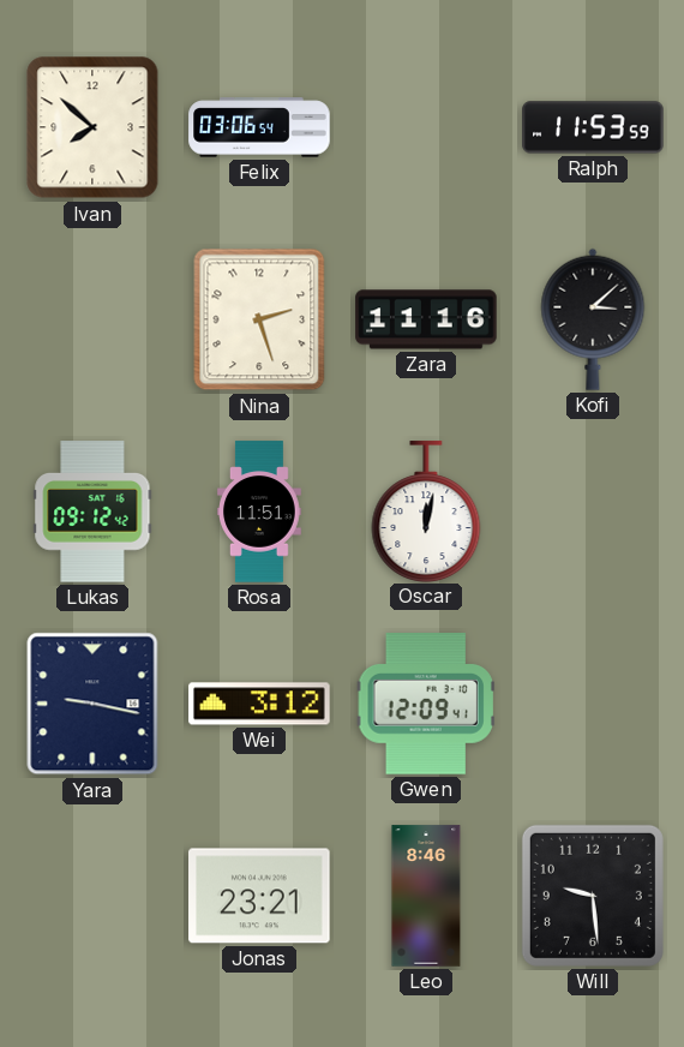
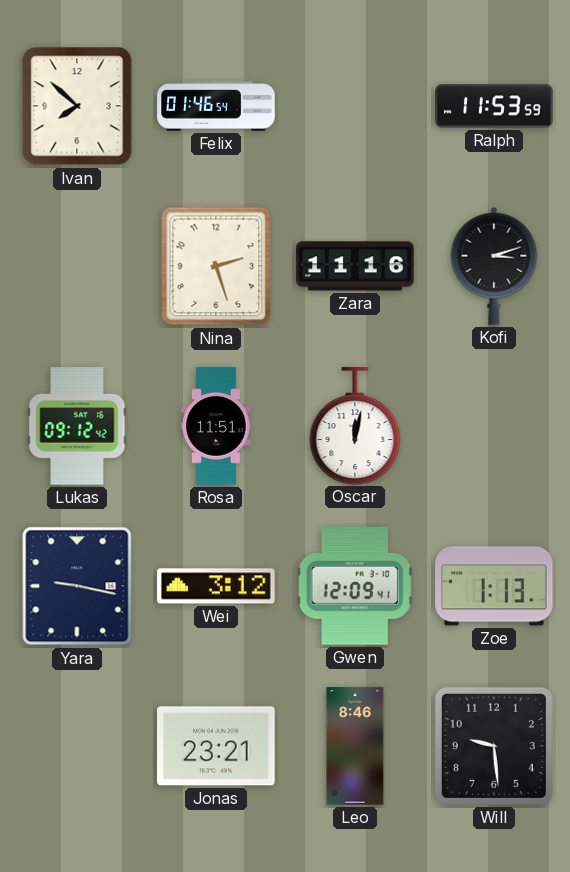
Felix: 03:06 -> 01:46 (216, 106)
Kofi: 3:08 -> 3:12 (494, 266)
Zoe: none -> 1:13 (494, 586)
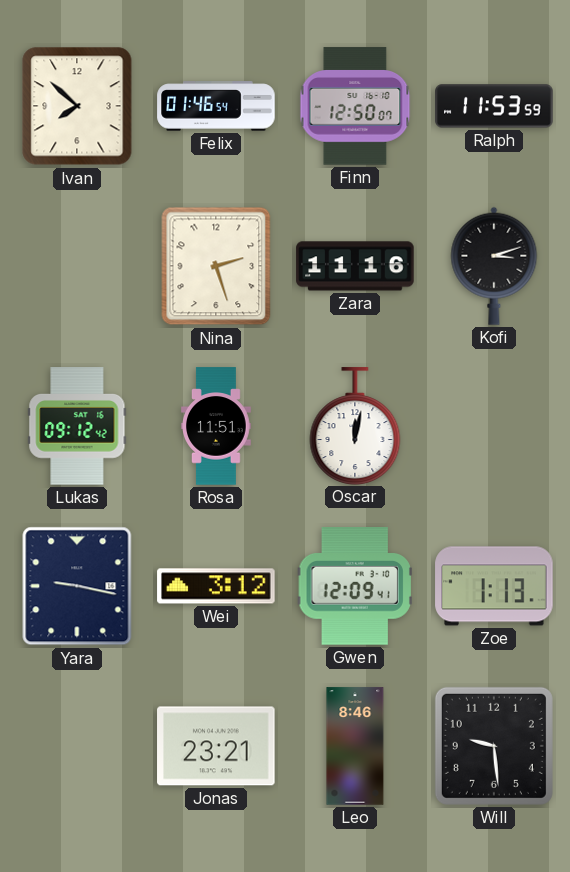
Finn: none -> 12:50 (355, 106)
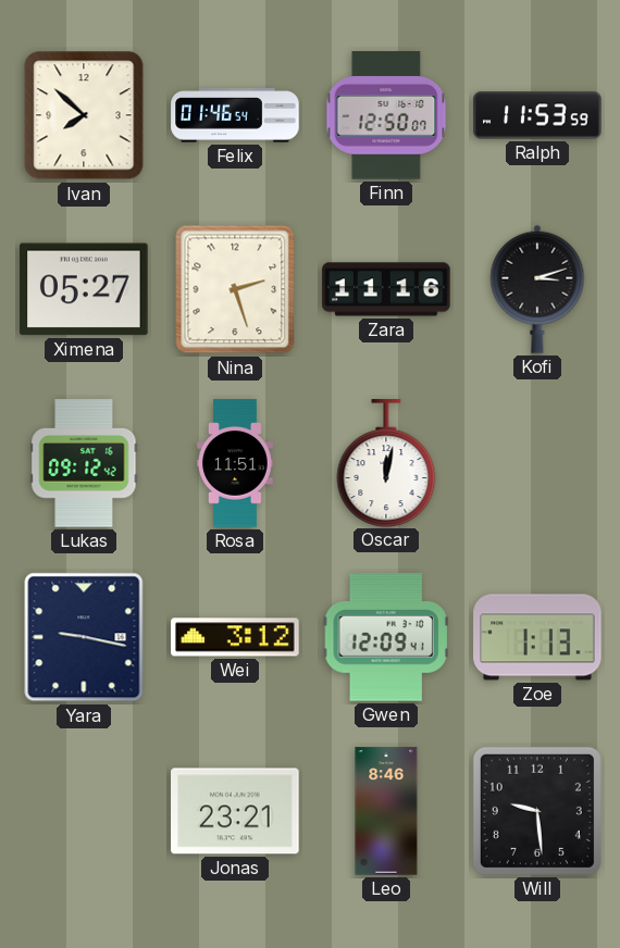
Ximena: none -> 05:27 (84, 289)
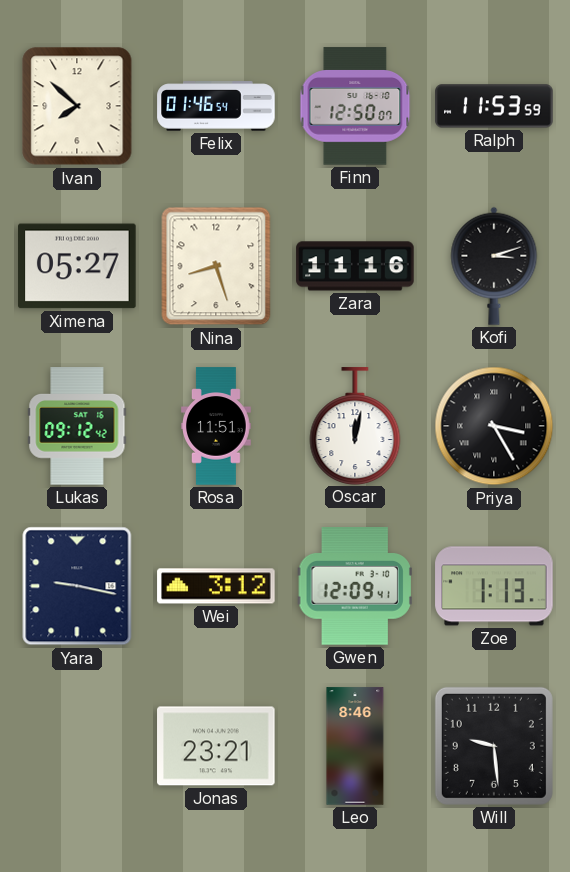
Nina: 2:27 -> 8:27 (216, 266)
Priya: none -> 3:25 (494, 426)
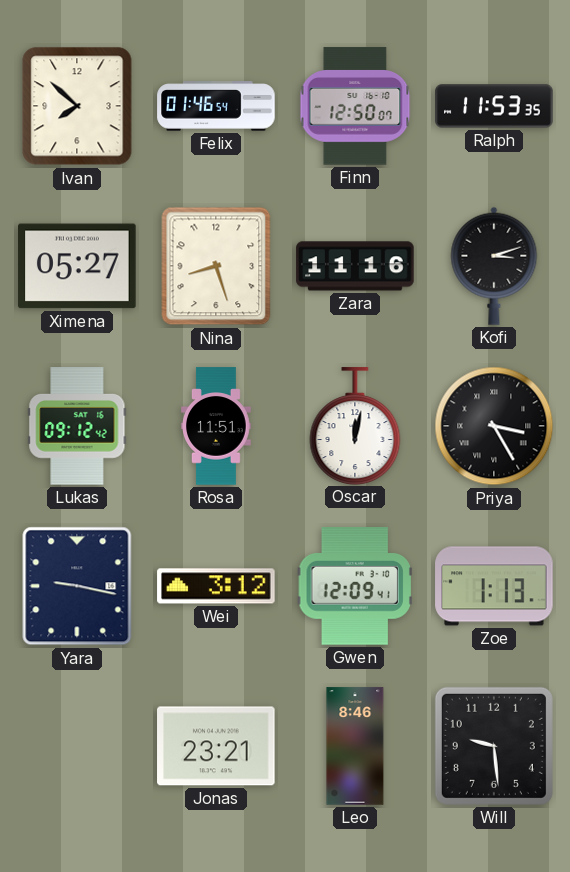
Ralph: 11:53:59 -> 11:53:35 (494, 106)
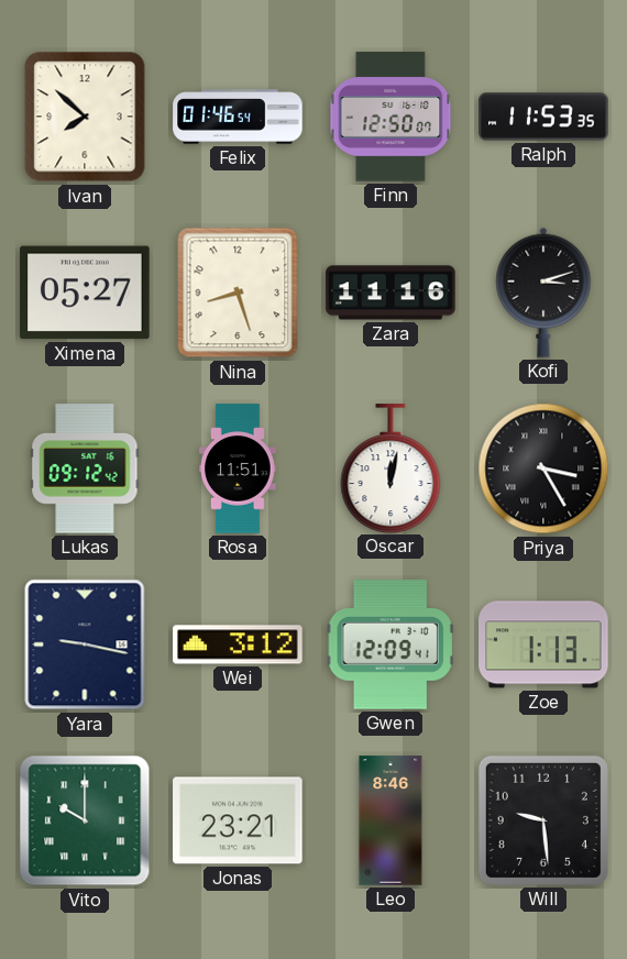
Vito: none -> 10:00 (85, 820)
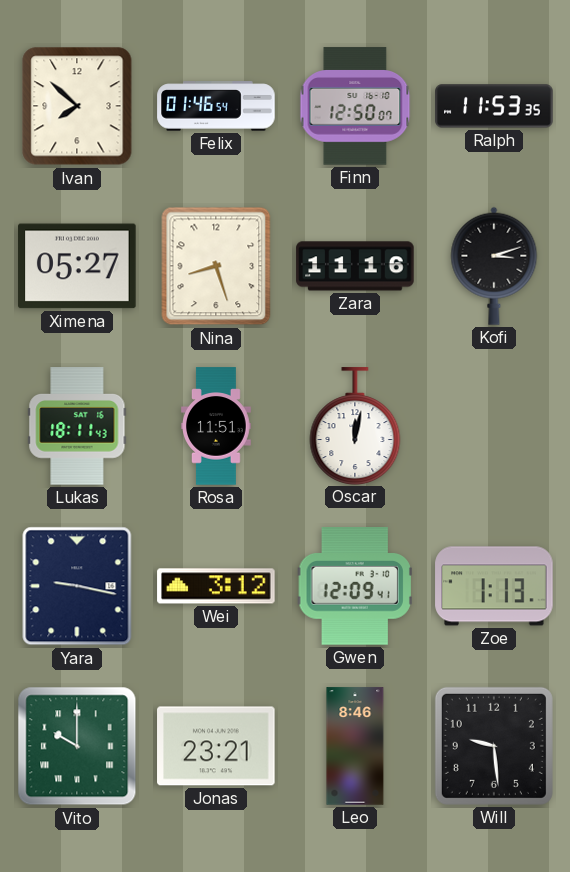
Lukas: 09:12 -> 18:11 (77, 426)
Priya: 3:25 -> none (543, 469)
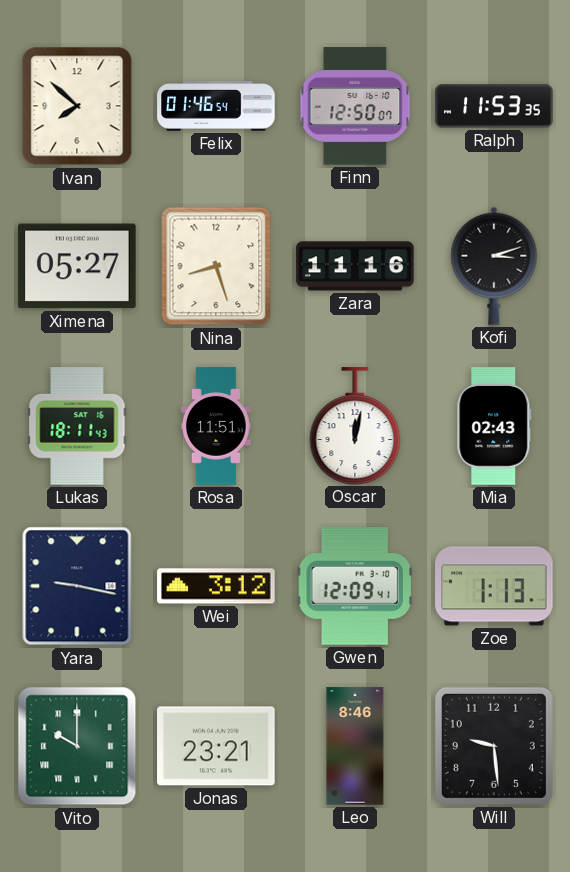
Mia: none -> 02:43 (494, 426)
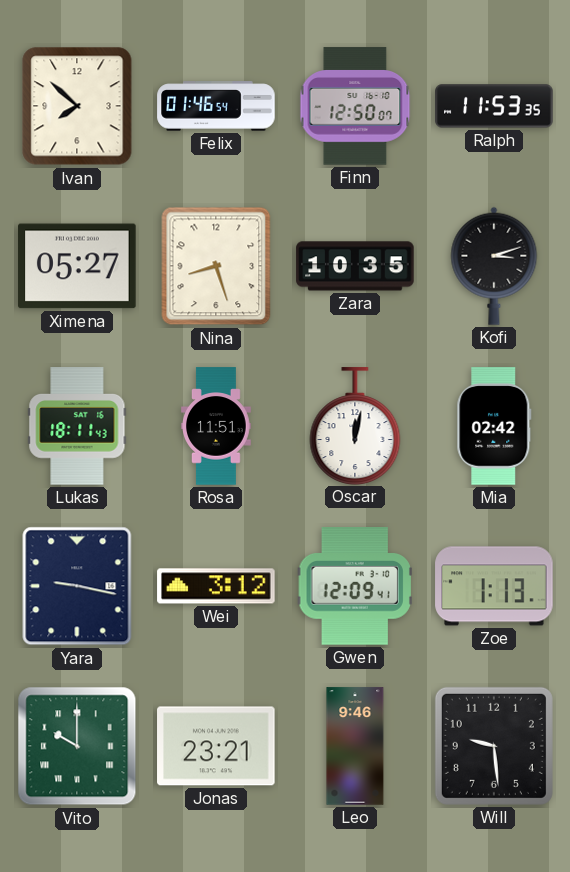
Zara: 11:16 -> 10:35 (355, 266)
Mia: 02:43 -> 02:42 (494, 426)
Leo: 8:46 -> 9:46 (355, 746)
